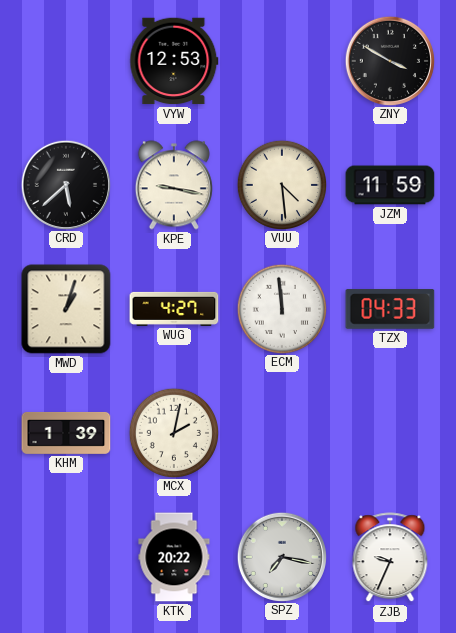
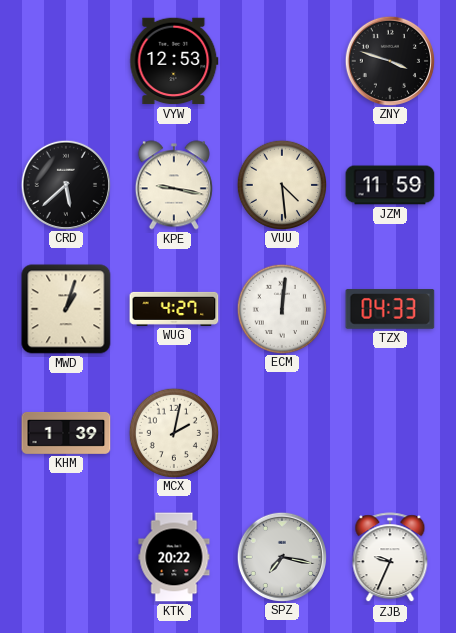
ZNY: 3:50 -> 3:48 (389, 60)
ECM: 11:59 -> 12:01 (281, 308)
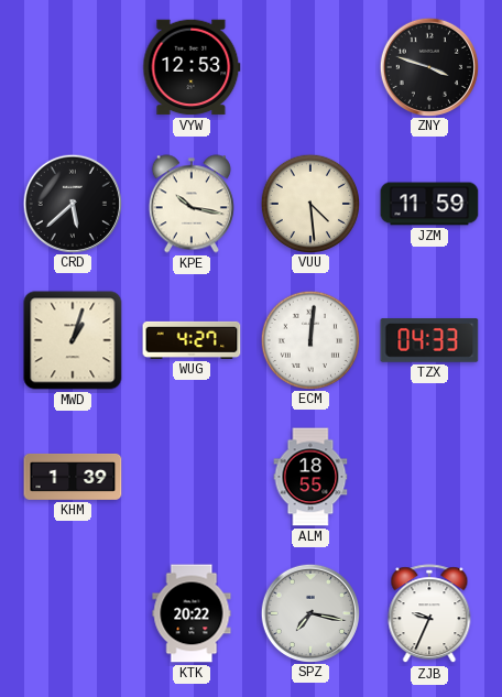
KPE: 9:17 -> 10:17 (192, 204)
MCX: 2:02 -> none (173, 432)
ALM: none -> 18:55 (310, 477)
